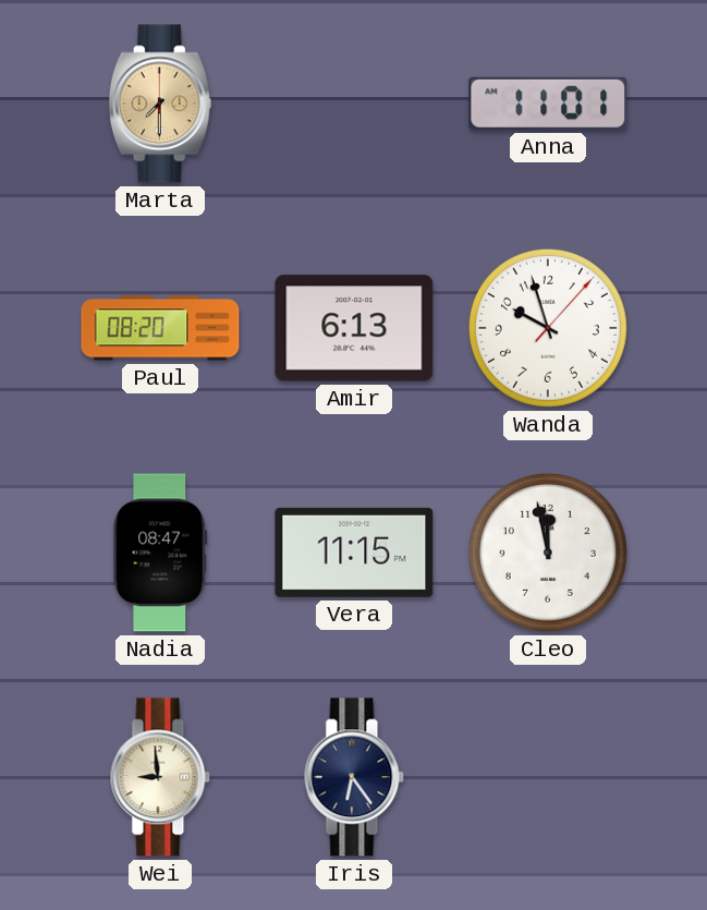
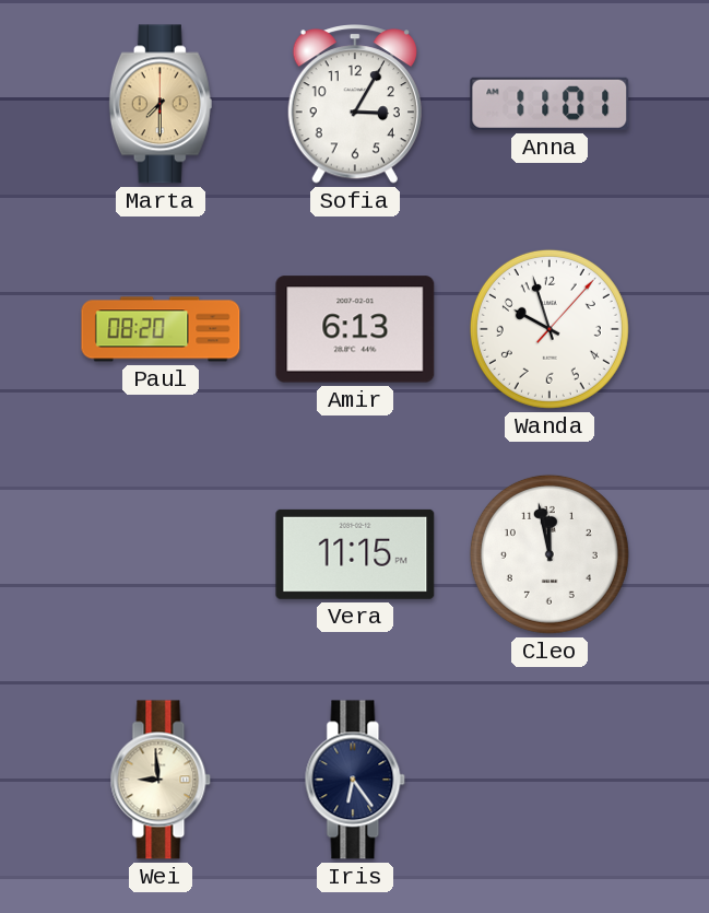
Sofia: none -> 3:05 (355, 104)
Nadia: 08:47 -> none (160, 553)
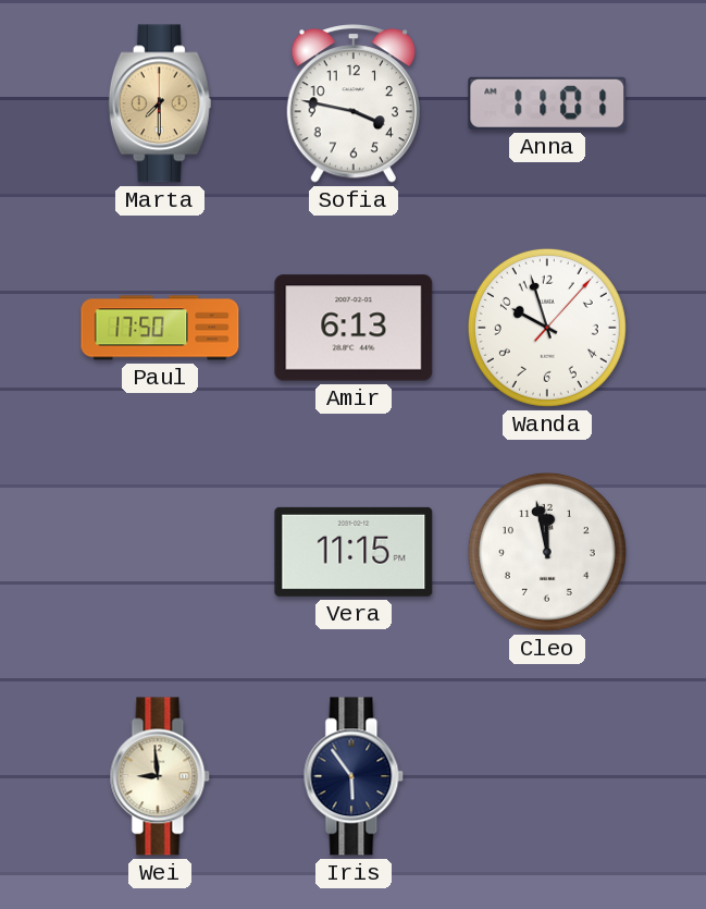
Sofia: 3:05 -> 3:47 (354, 103)
Paul: 08:20 -> 17:50 (160, 328)
Iris: 6:24 -> 5:54 (354, 776)
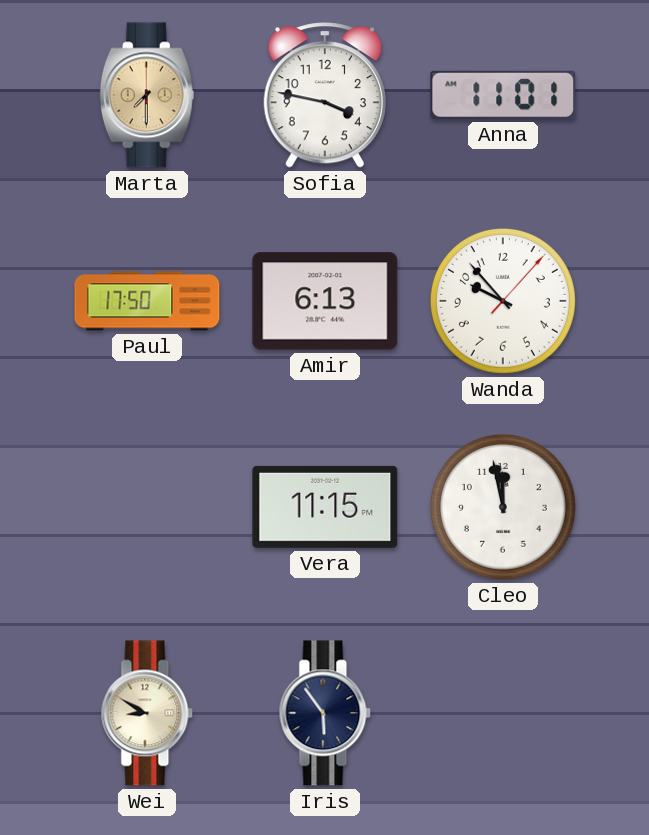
Wanda: 9:57 -> 9:53 (503, 301)
Wei: 8:59 -> 8:50 (147, 713)
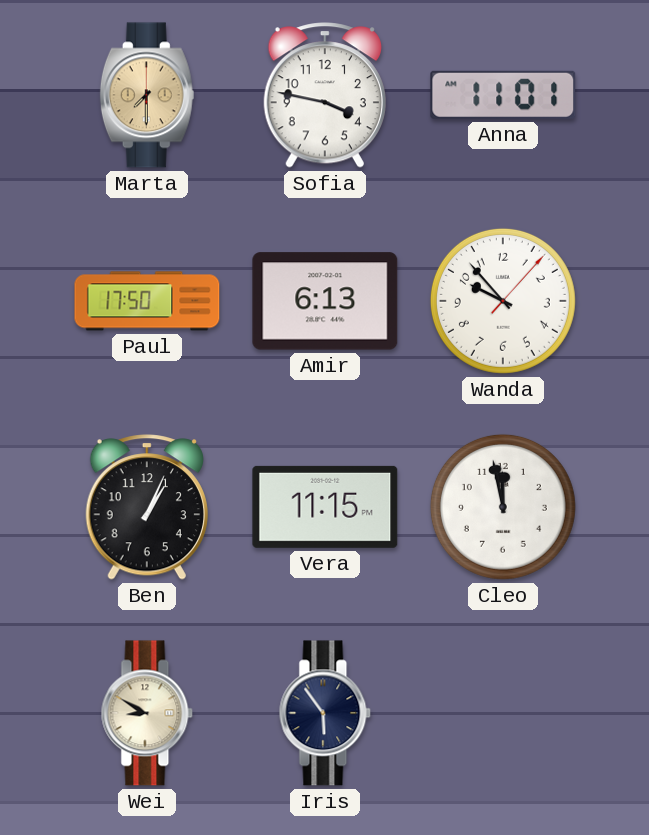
Ben: none -> 1:04 (147, 507)
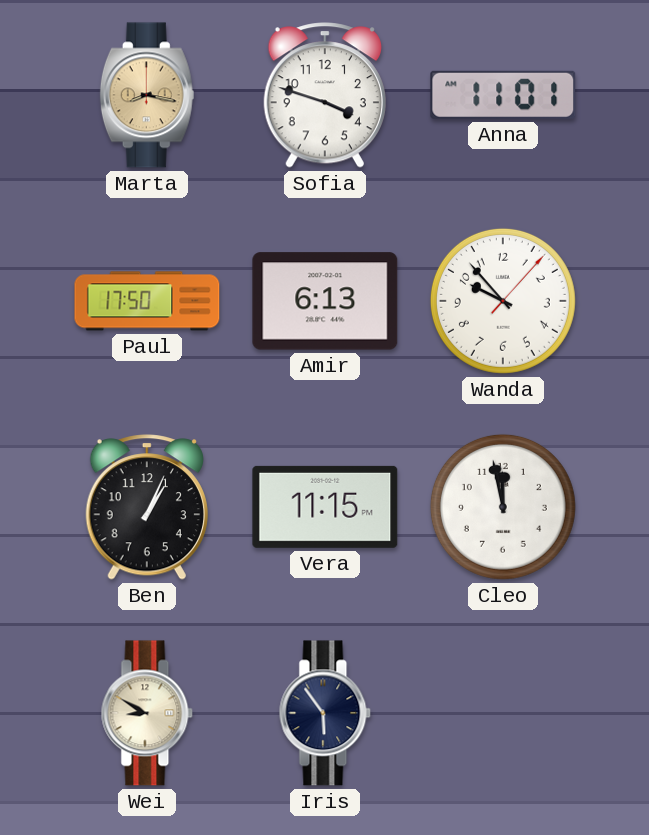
Marta: 7:30 -> 8:17 (147, 95)
Sofia: 3:47 -> 3:48 (325, 95)
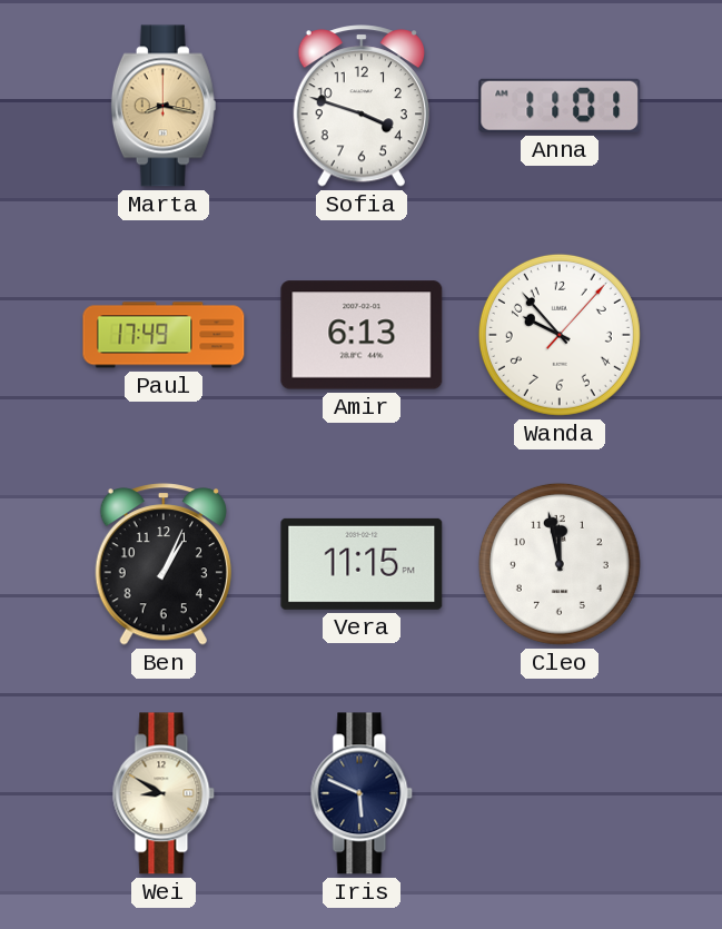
Paul: 17:50 -> 17:49 (164, 335)
Iris: 5:54 -> 5:49 (362, 793)
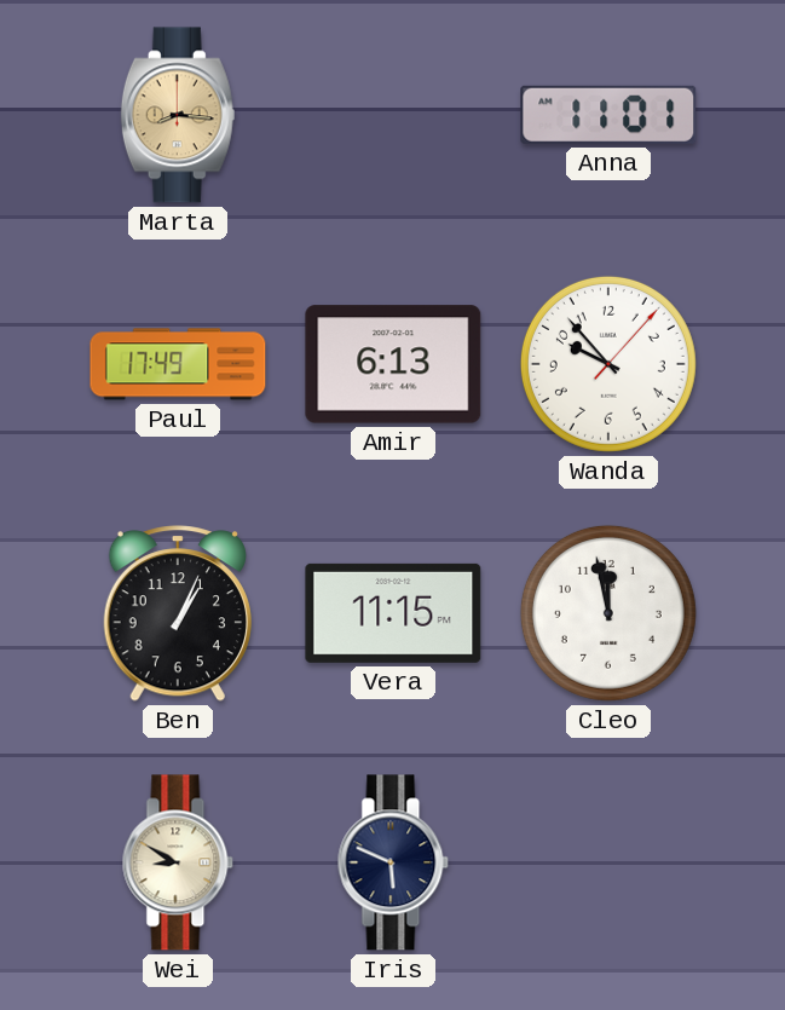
Marta: 8:17 -> 8:16 (178, 115)
Sofia: 3:48 -> none (362, 106)
